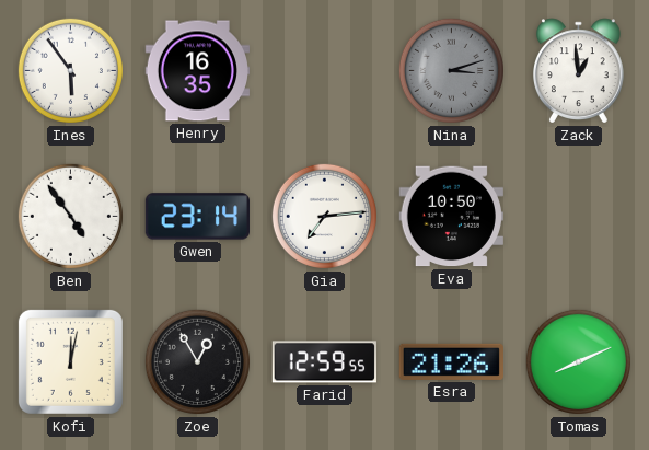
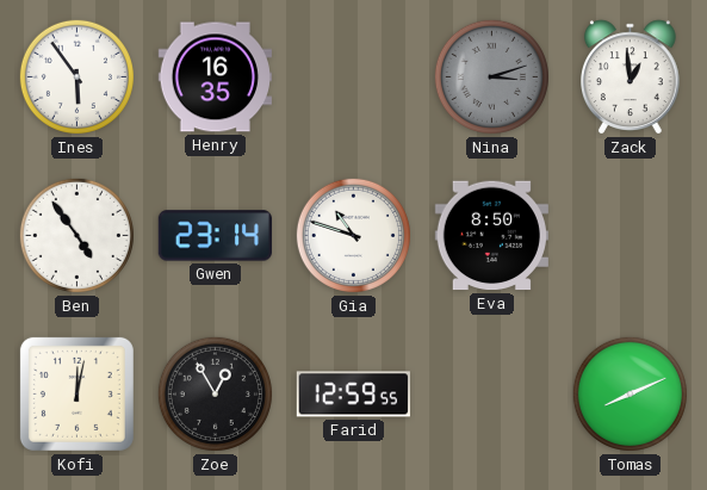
Gia: 7:14 -> 10:48 (353, 235)
Eva: 10:50 -> 8:50 (491, 236)
Esra: 21:26 -> none (451, 361)
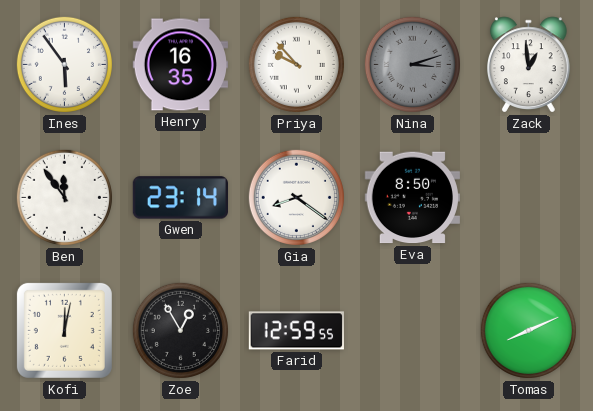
Priya: none -> 9:53 (296, 64)
Ben: 4:54 -> 11:54 (64, 197)
Gia: 10:48 -> 8:21 (296, 197)
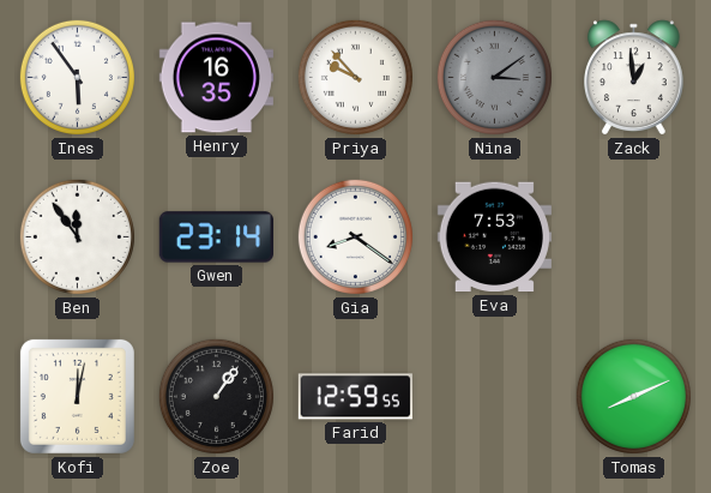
Nina: 3:12 -> 3:09 (494, 77)
Eva: 8:50 -> 7:53 (494, 238)
Zoe: 12:55 -> 1:06 (216, 396)
